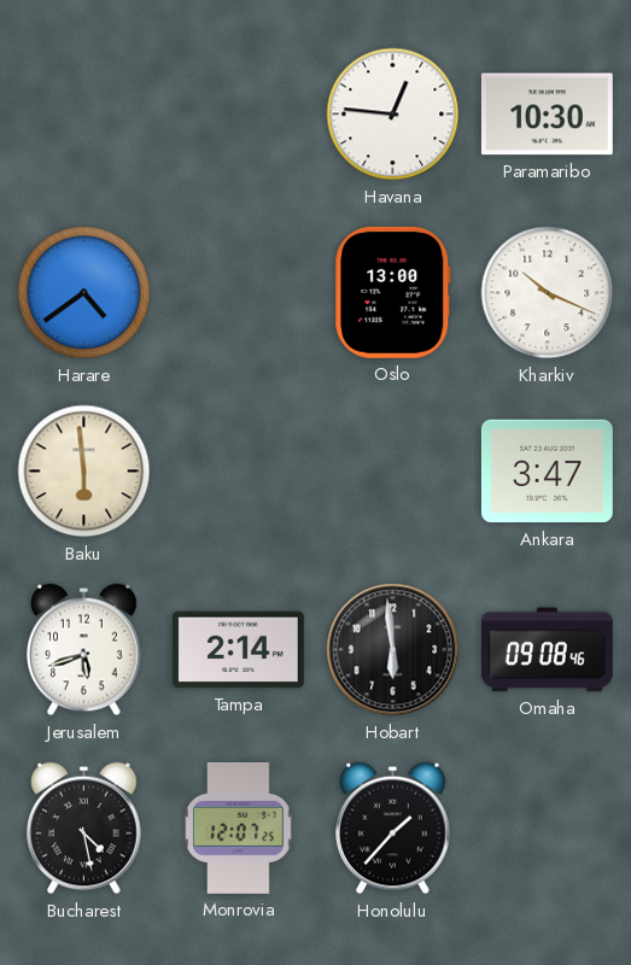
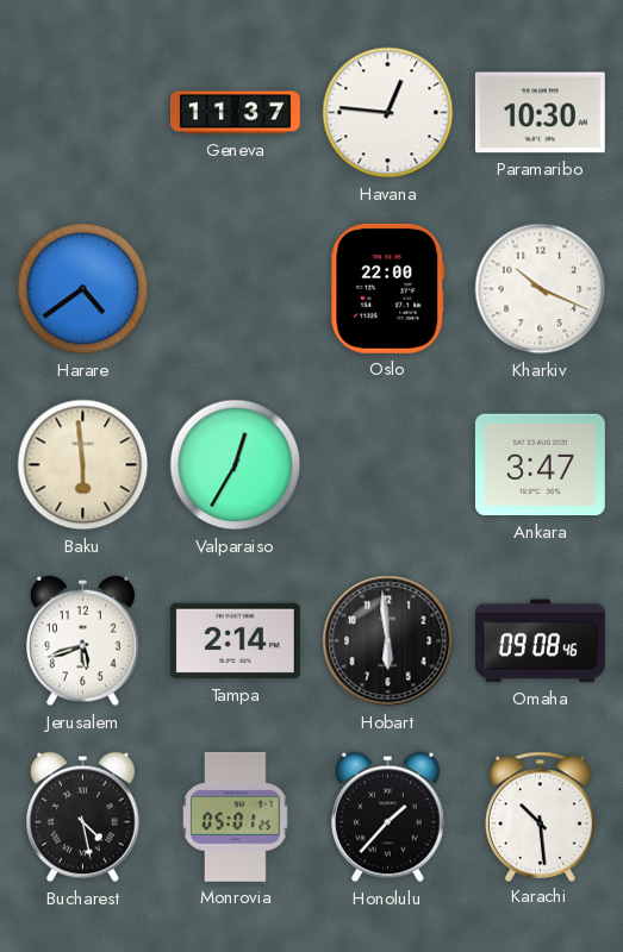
Geneva: none -> 11:37 (235, 113)
Oslo: 13:00 -> 22:00 (388, 288)
Valparaiso: none -> 12:35 (236, 465)
Monrovia: 12:07 -> 05:01 (236, 816)
Karachi: none -> 10:29 (541, 816)
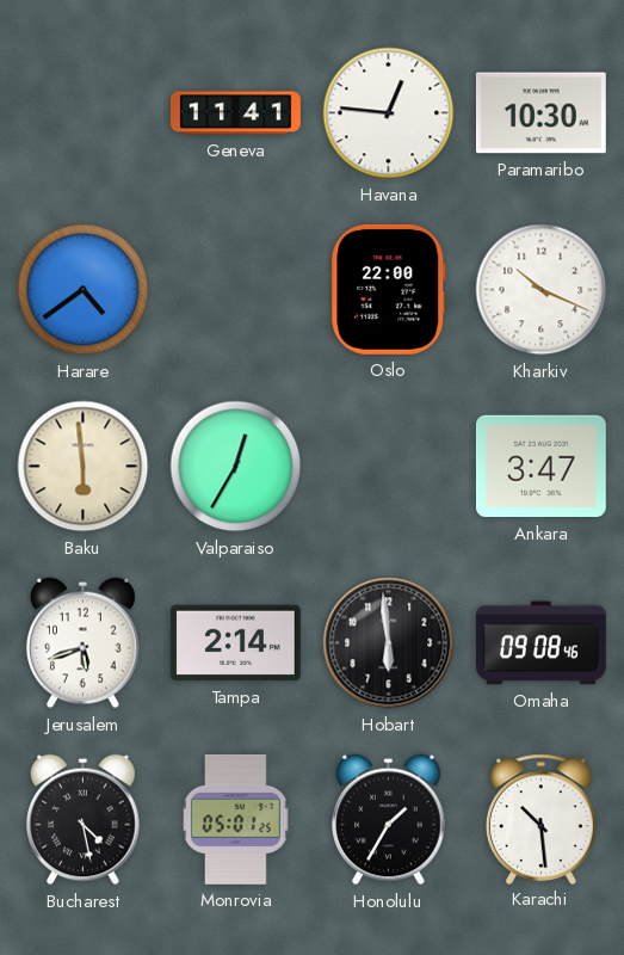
Geneva: 11:37 -> 11:41 (235, 113)
Honolulu: 1:37 -> 1:35 (389, 820)
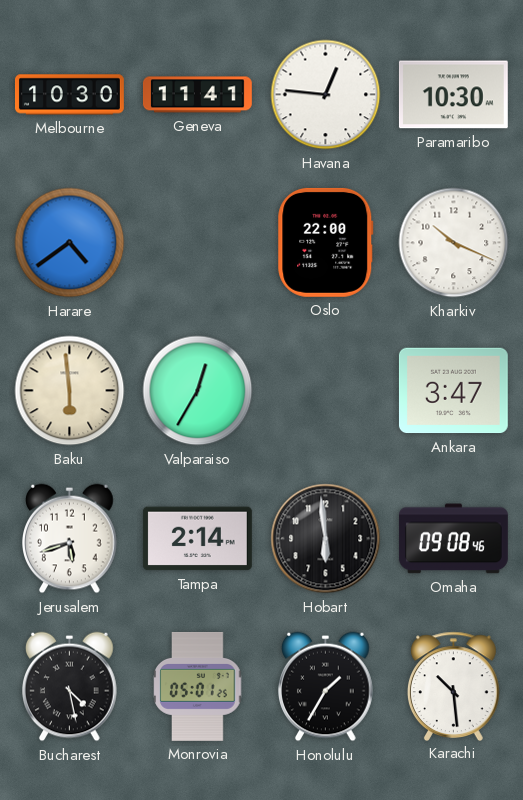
Melbourne: none -> 10:30 (70, 95)
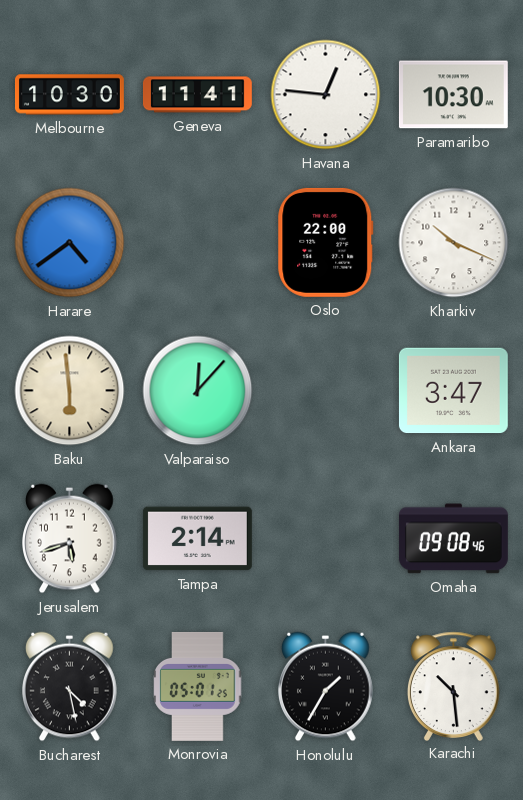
Valparaiso: 12:35 -> 12:07 (198, 391)
Hobart: 5:59 -> none (326, 539)
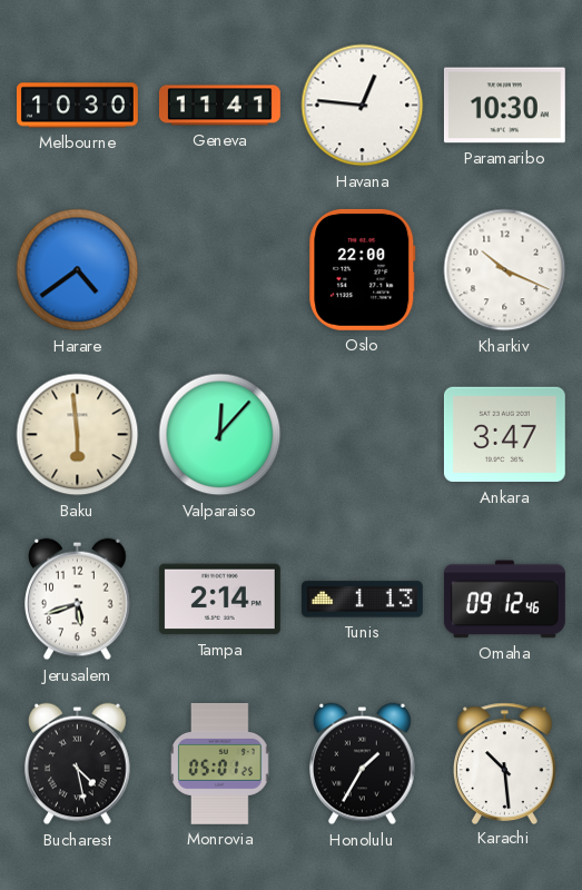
Tunis: none -> 1:13 (362, 600)
Omaha: 09:08 -> 09:12 (504, 600)
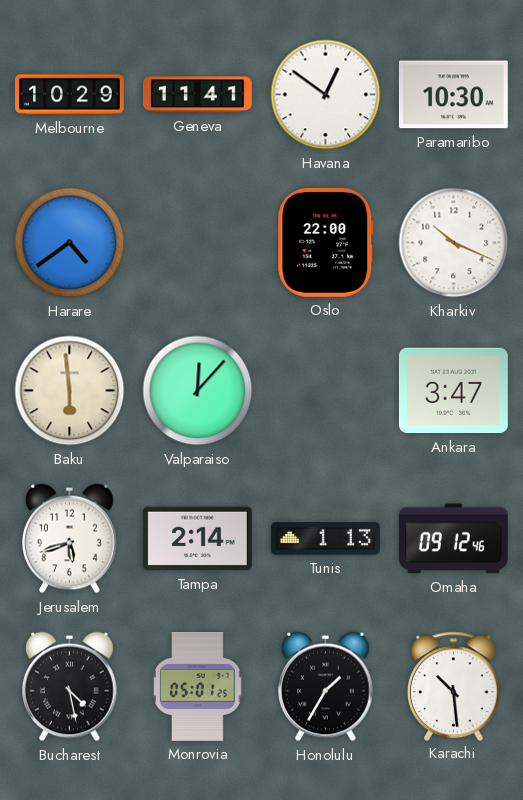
Melbourne: 10:30 -> 10:29 (70, 95)
Havana: 12:46 -> 12:51 (326, 95)
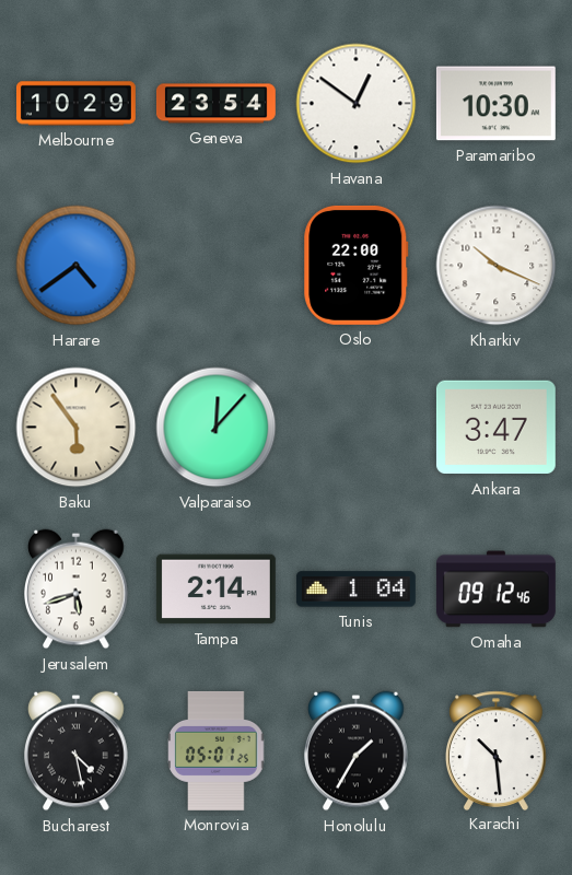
Geneva: 11:41 -> 23:54 (215, 104)
Baku: 5:59 -> 5:54 (77, 428)
Tunis: 1:13 -> 1:04 (355, 590)
